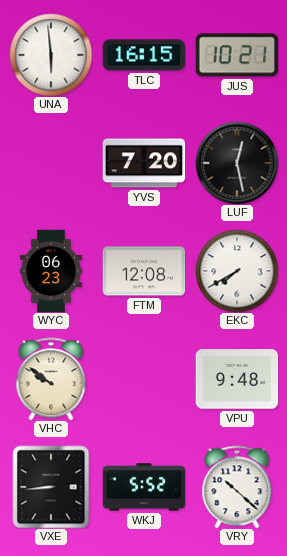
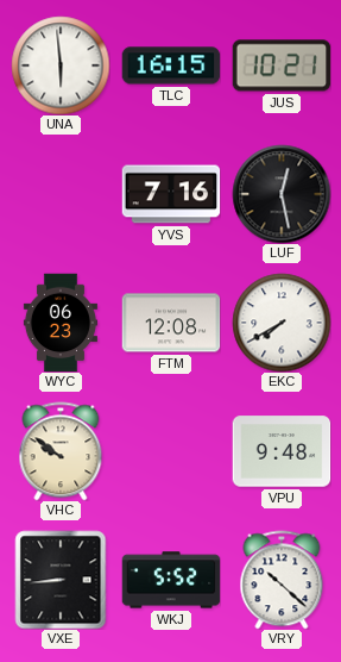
YVS: 7:20 -> 7:16 (171, 194)
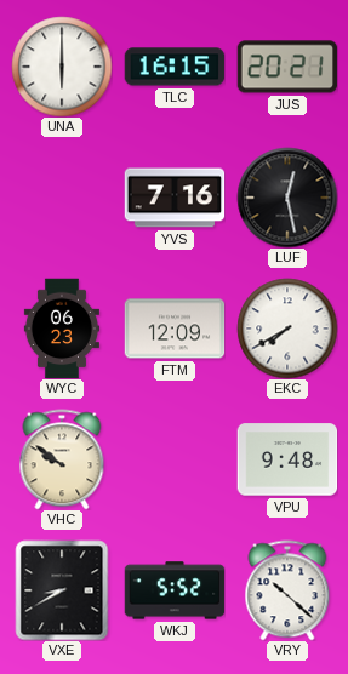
UNA: 5:59 -> 6:00 (62, 67)
JUS: 10:21 -> 20:21 (287, 67)
FTM: 12:08 -> 12:09 (175, 329)
VXE: 8:44 -> 8:40 (62, 590)
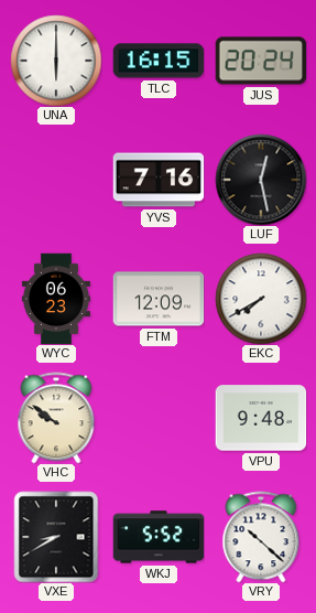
JUS: 20:21 -> 20:24 (261, 61)
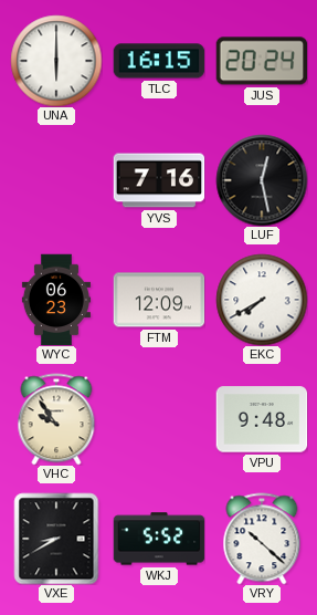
VHC: 9:51 -> 9:54 (56, 419)
